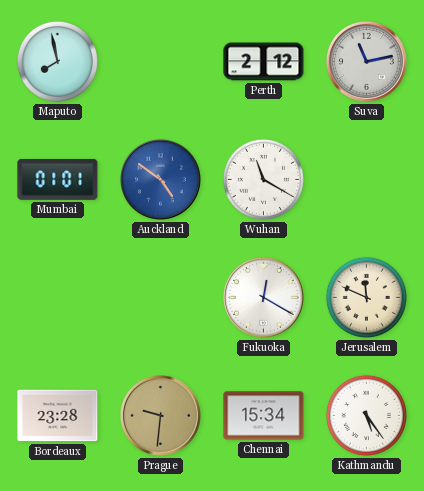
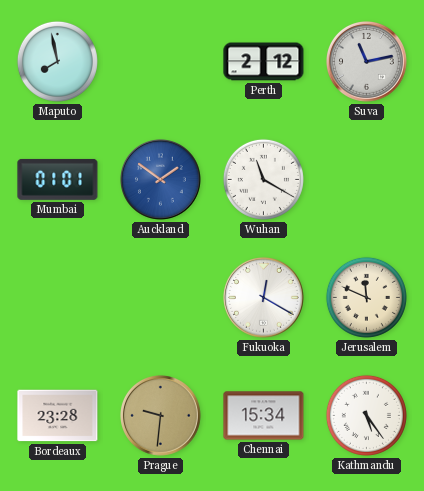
Auckland: 4:51 -> 1:51 (161, 180)
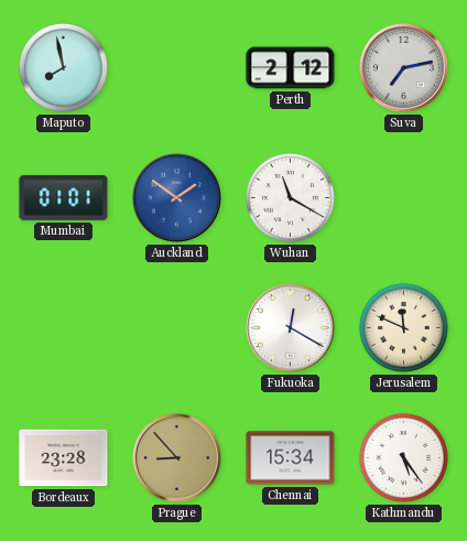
Suva: 11:13 -> 7:13 (404, 68)
Prague: 9:31 -> 8:53 (177, 458)
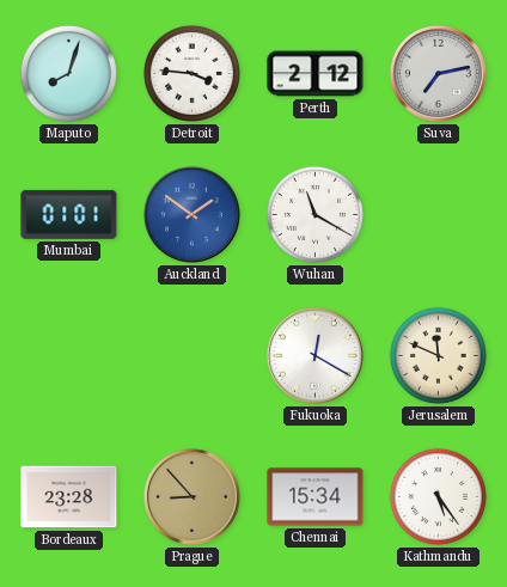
Maputo: 7:58 -> 8:03 (68, 73)
Detroit: none -> 3:46 (191, 73)
